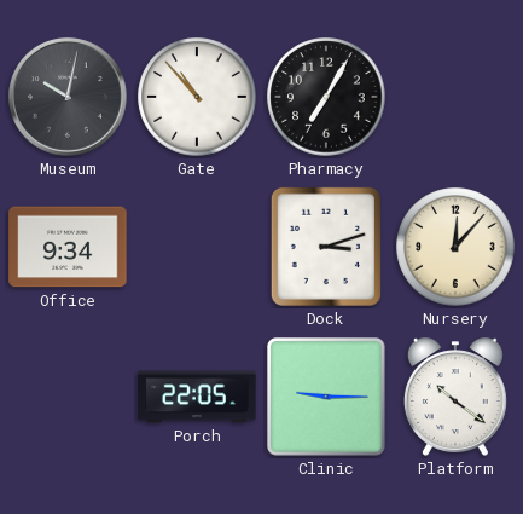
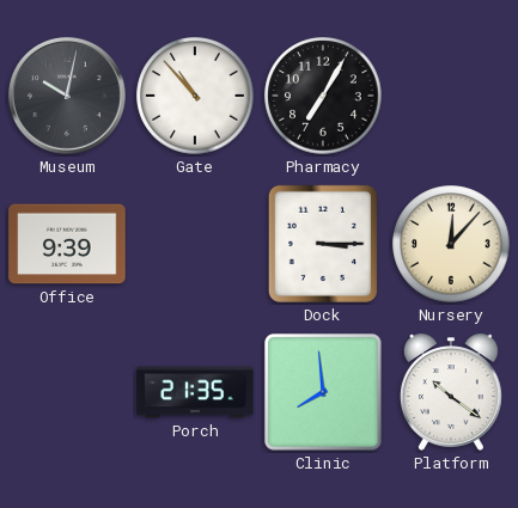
Office: 9:34 -> 9:39 (67, 244)
Dock: 3:12 -> 3:15 (323, 244)
Porch: 22:05 -> 21:35 (195, 392)
Clinic: 9:15 -> 7:59 (323, 392)
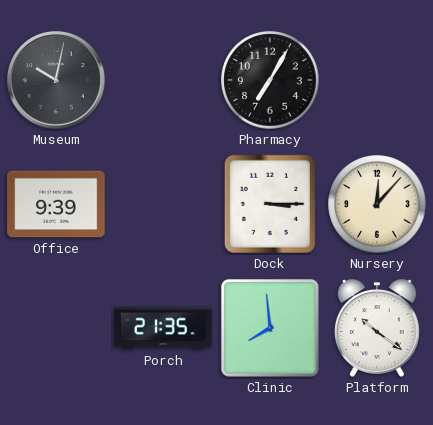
Gate: 10:53 -> none (195, 96)
